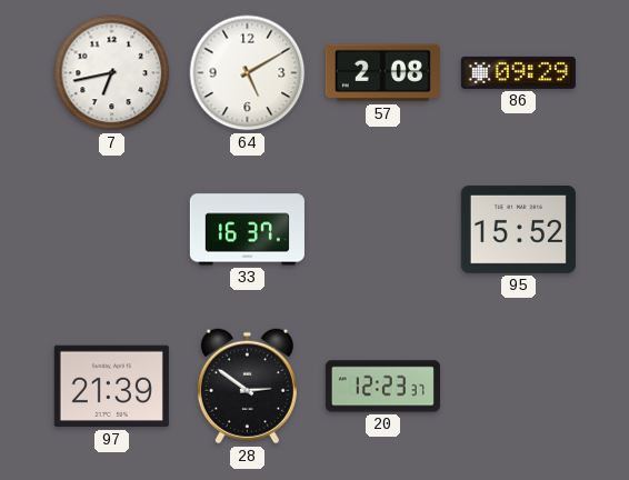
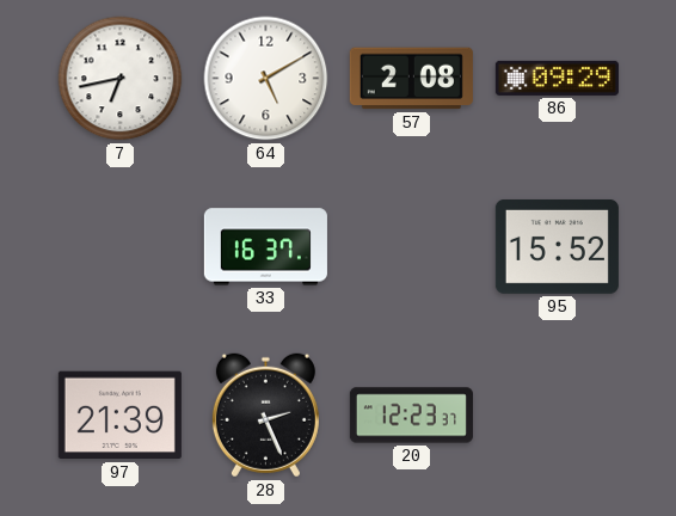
28: 2:51 -> 2:26 (265, 416)
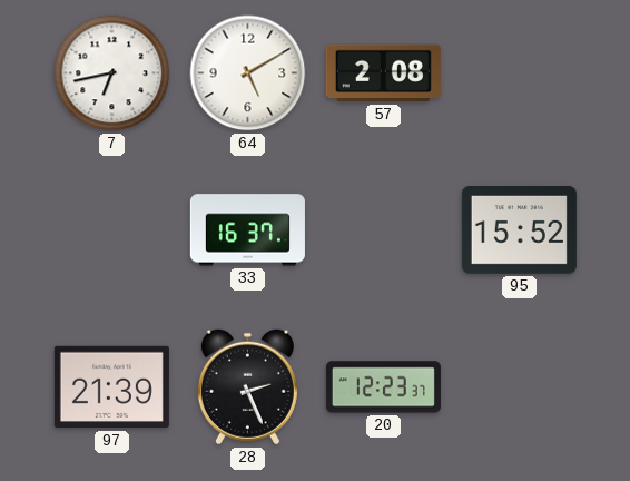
86: 09:29 -> none (557, 78)
